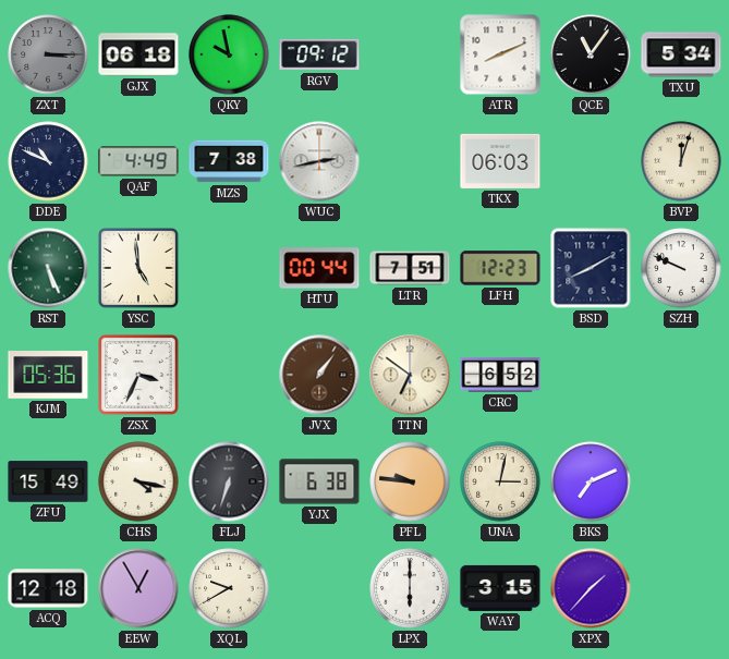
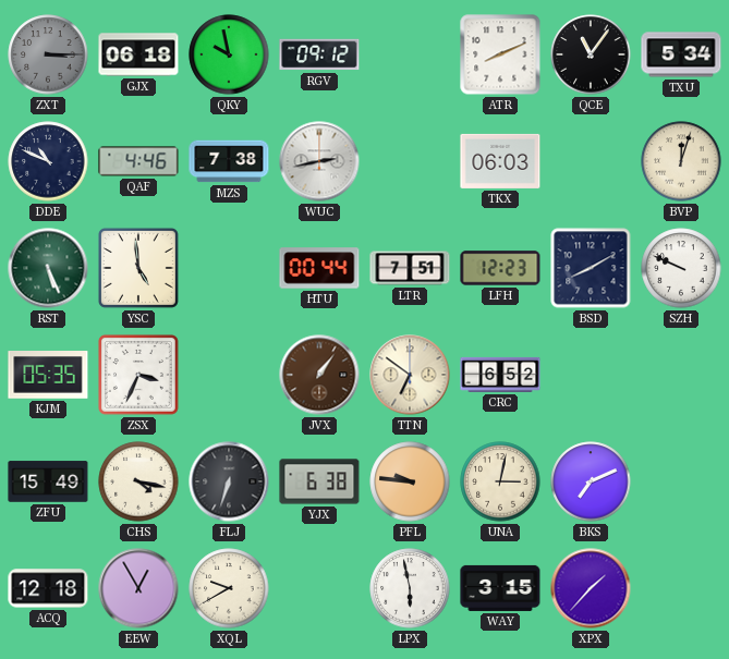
QAF: 4:49 -> 4:46 (138, 161)
KJM: 05:36 -> 05:35 (48, 375)
LPX: 6:00 -> 5:58 (410, 588)
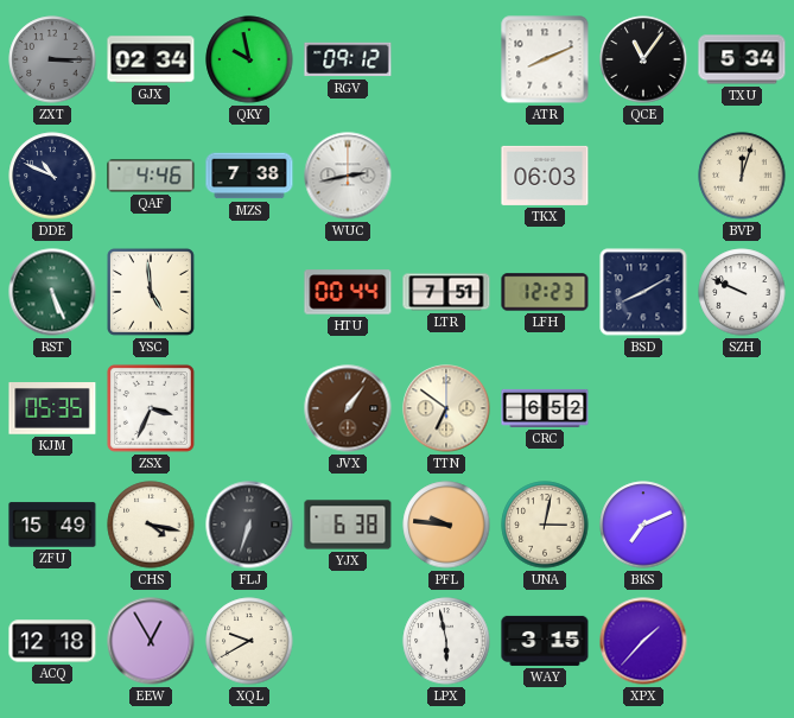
GJX: 06:18 -> 02:34 (151, 59)
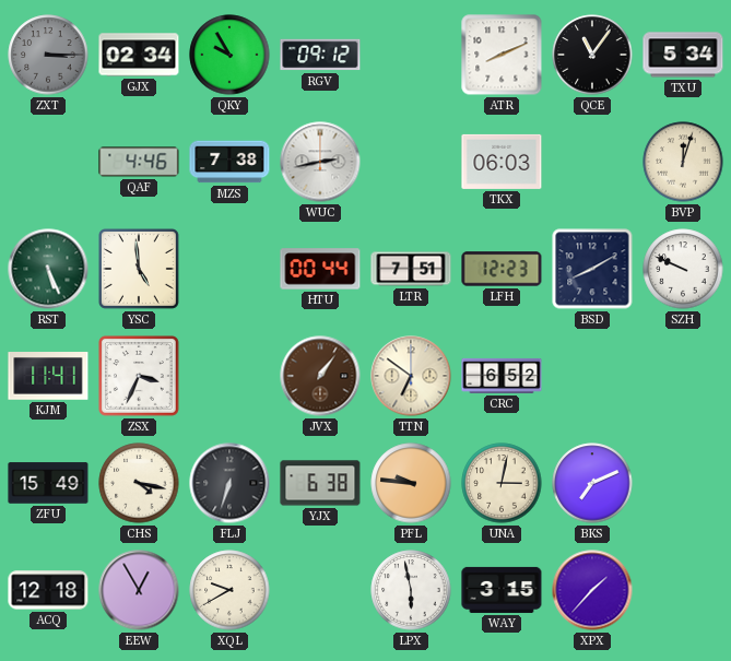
QKY: 9:58 -> 9:55 (229, 55)
DDE: 10:49 -> none (52, 176)
KJM: 05:35 -> 11:41 (48, 376)
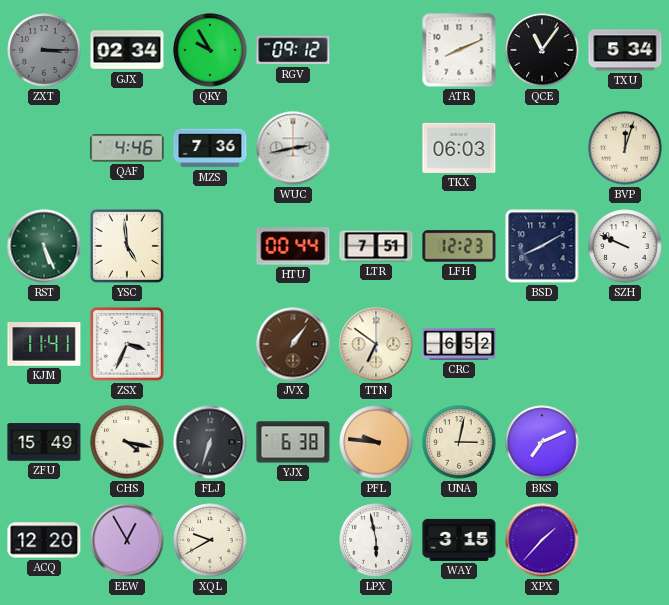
MZS: 7:38 -> 7:36 (210, 148)
ACQ: 12:18 -> 12:20 (44, 540)
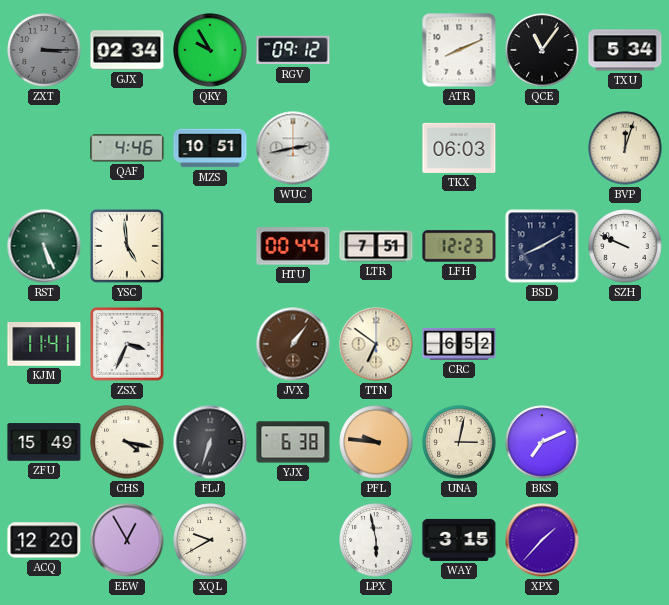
MZS: 7:36 -> 10:51 (210, 148)
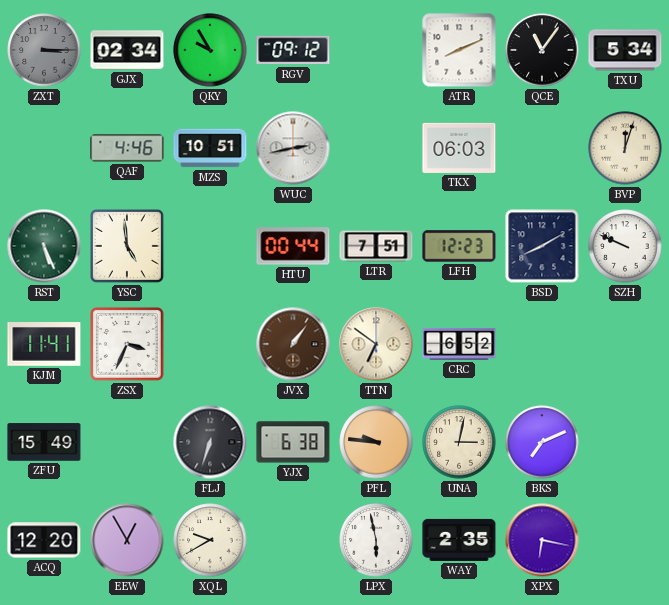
CHS: 4:17 -> none (127, 442)
WAY: 3:15 -> 2:35 (459, 540)
XPX: 1:37 -> 6:17 (542, 540)
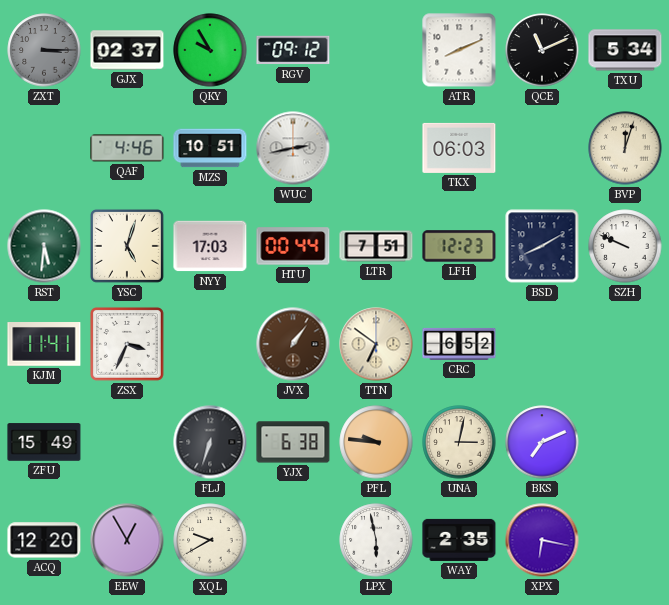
GJX: 02:34 -> 02:37 (127, 50)
QCE: 11:06 -> 11:11 (542, 50)
RST: 5:26 -> 5:31 (44, 246)
YSC: 4:59 -> 5:03 (127, 246)
NYY: none -> 17:03 (210, 246)
